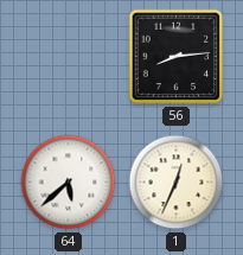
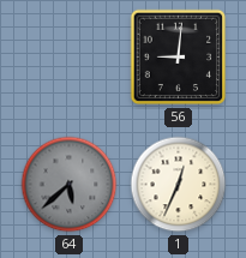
56: 8:14 -> 9:01 (179, 58)
64 dial: white -> grey (70, 185)
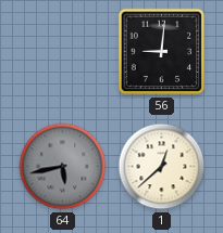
64: 5:38 -> 5:43 (63, 167)
1: 12:34 -> 12:38 (162, 167)
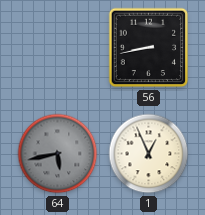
56: 9:01 -> 8:43 (149, 48)
1: 12:38 -> 12:56 (149, 154)
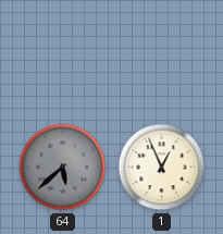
56: 8:43 -> none (149, 48)
64: 5:43 -> 5:38 (63, 168)
